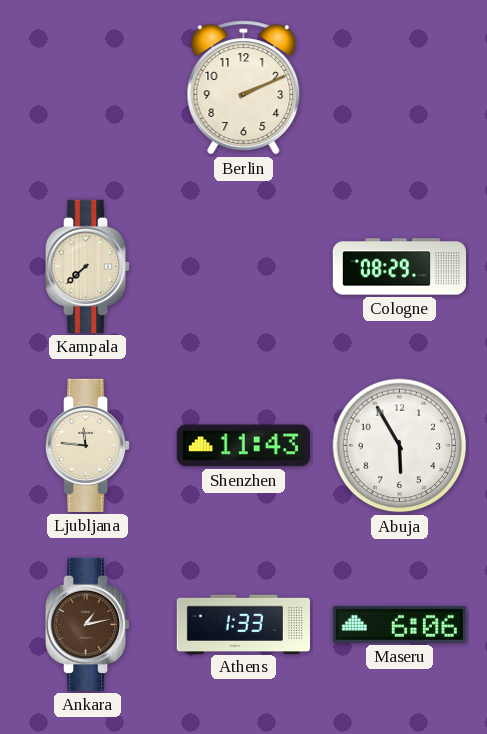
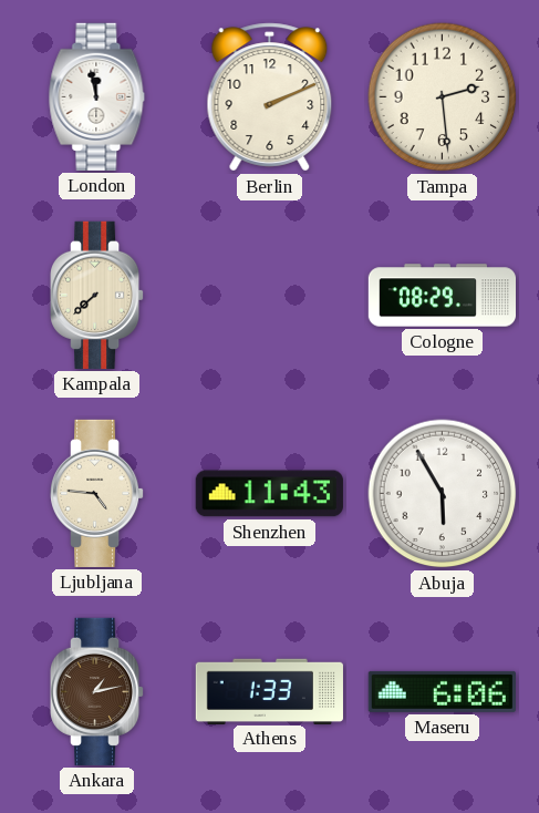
London: none -> 11:58 (97, 96)
Tampa: none -> 2:29 (443, 97)
Ljubljana: 11:46 -> 4:46 (99, 493)
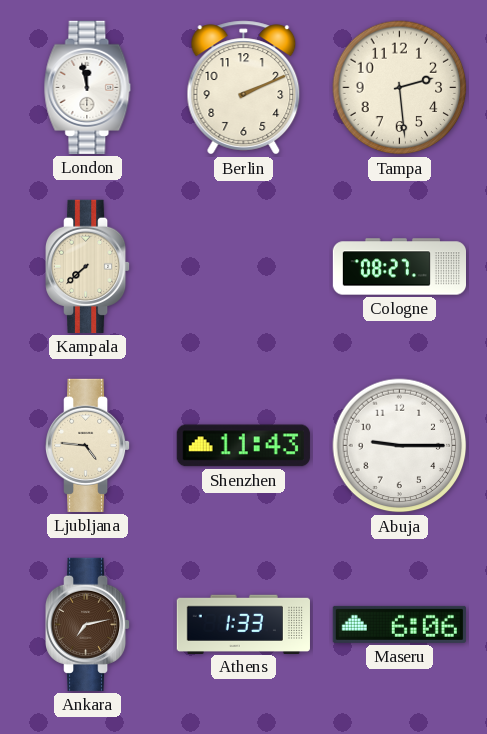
Cologne: 08:29 -> 08:27 (399, 267)
Abuja: 5:55 -> 9:15 (400, 446)
Ankara: 1:13 -> 7:13 (89, 624)
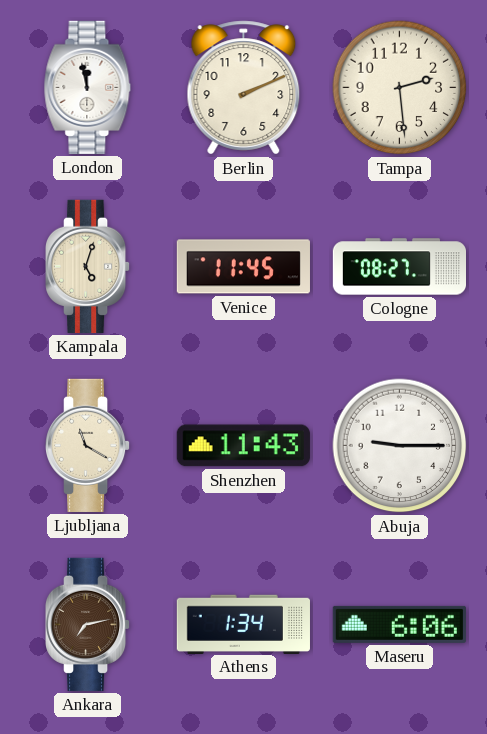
Kampala: 7:38 -> 5:03 (89, 266)
Venice: none -> 11:45 (243, 267)
Ljubljana: 4:46 -> 11:20 (89, 445)
Athens: 1:33 -> 1:34 (243, 624)
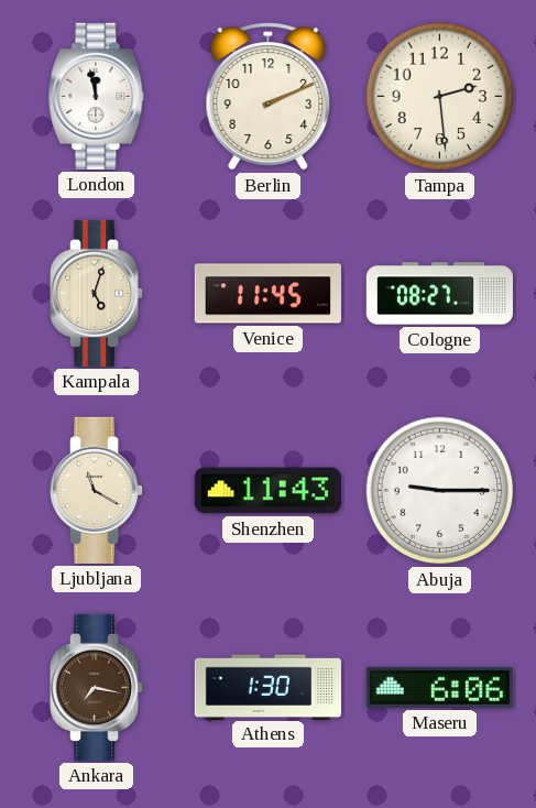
Ankara: 7:13 -> 7:17 (98, 687)
Athens: 1:34 -> 1:30 (267, 687)
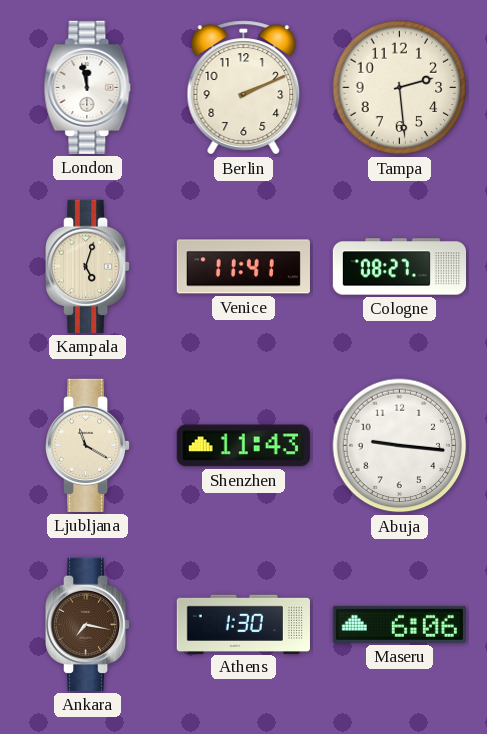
Venice: 11:45 -> 11:41 (243, 267)
Abuja: 9:15 -> 9:16 (400, 446)
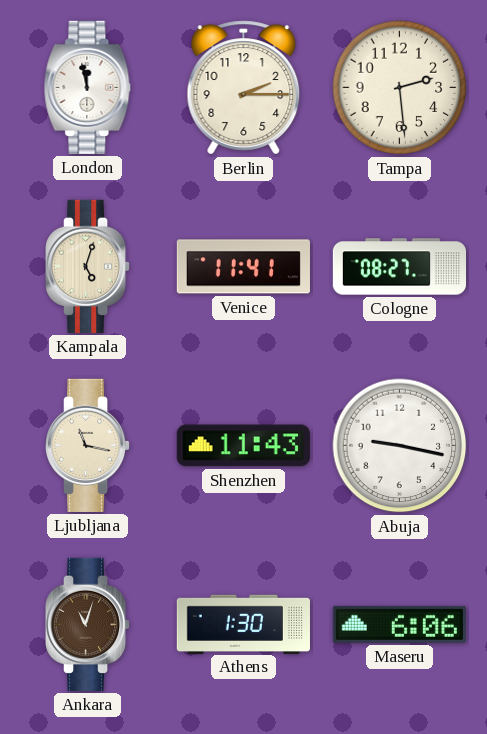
Berlin: 2:11 -> 2:15 (244, 88)
Ljubljana: 11:20 -> 11:17 (89, 445)
Abuja: 9:16 -> 9:17 (400, 446)
Ankara: 7:17 -> 11:03 (89, 624)
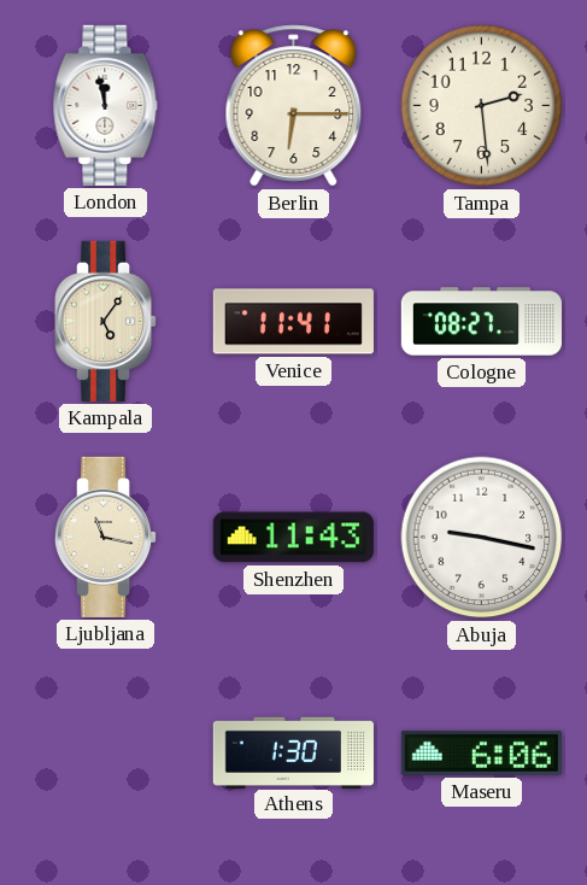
Berlin: 2:15 -> 6:15 (294, 106)
Kampala: 5:03 -> 5:06 (107, 321)
Ankara: 11:03 -> none (89, 624)
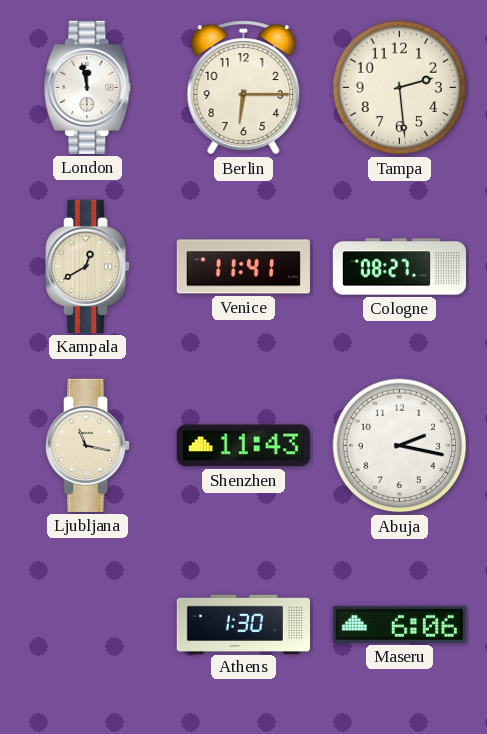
Kampala: 5:06 -> 12:40 (89, 266)
Abuja: 9:17 -> 2:17 (400, 446)
